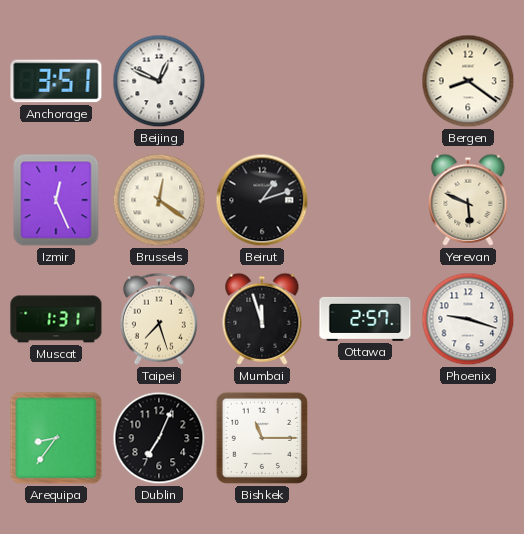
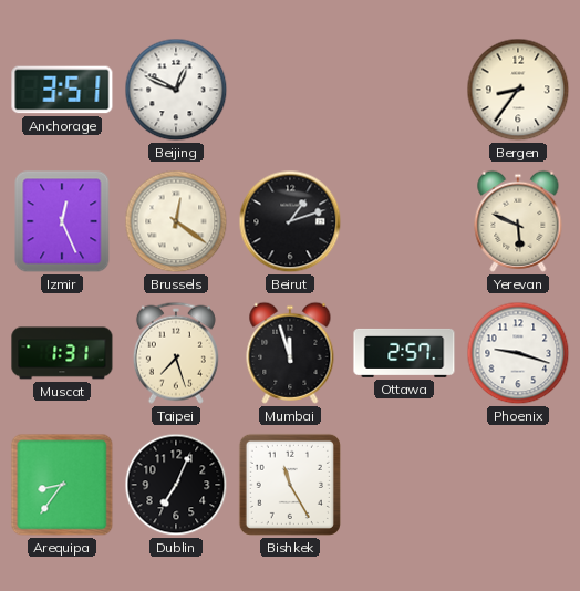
Bergen: 8:21 -> 8:36 (518, 90)
Bishkek: 11:15 -> 11:25 (290, 485)
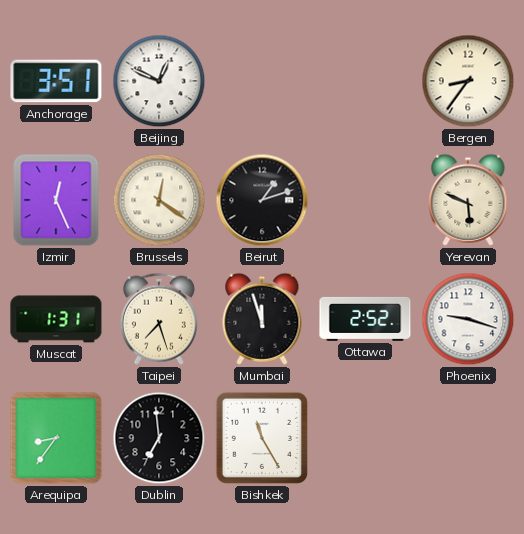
Ottawa: 2:57 -> 2:52 (365, 319)
Dublin: 7:04 -> 6:59 (159, 438)
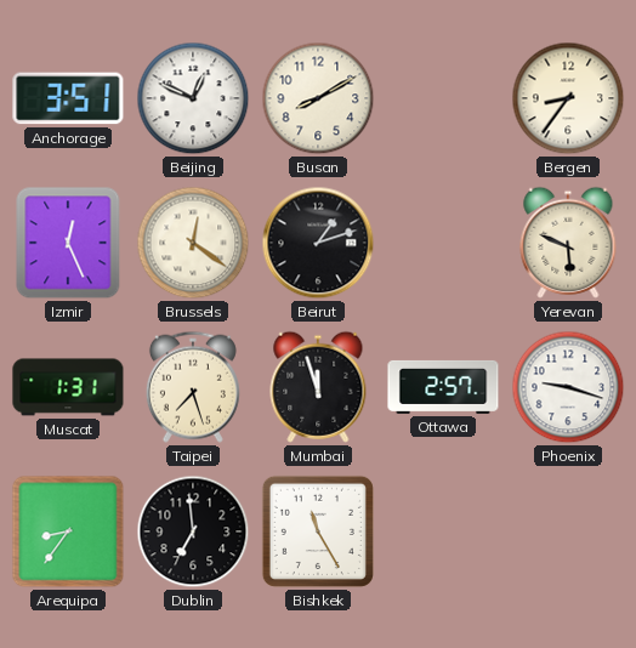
Busan: none -> 8:10 (318, 98)
Ottawa: 2:52 -> 2:57 (443, 387)
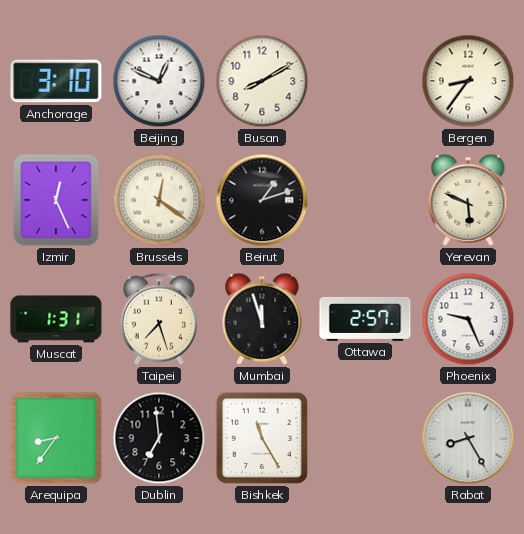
Anchorage: 3:51 -> 3:10 (56, 81)
Phoenix: 9:18 -> 9:26 (468, 319)
Rabat: none -> 8:25 (468, 438)
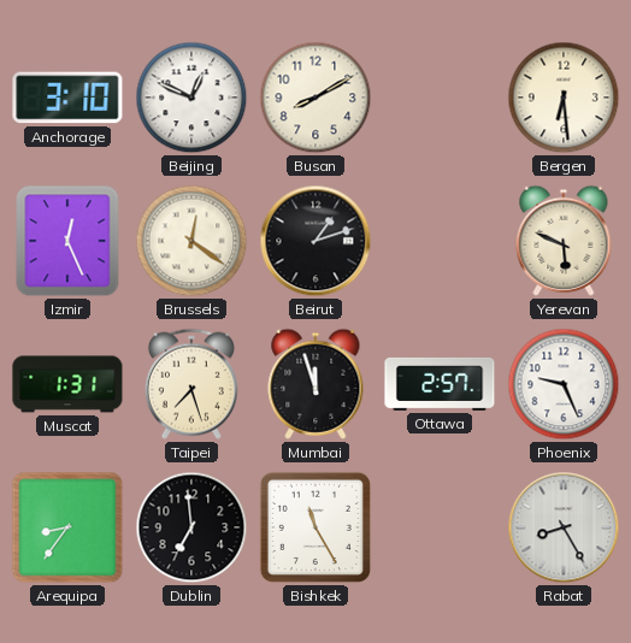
Bergen: 8:36 -> 6:29 (564, 98)
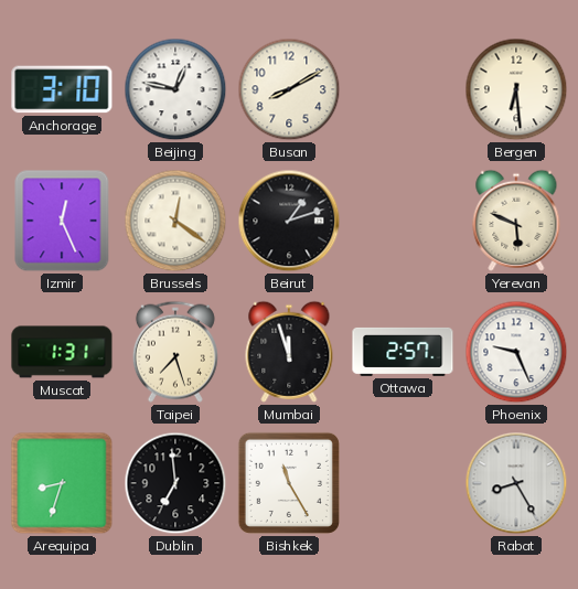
Beijing: 12:49 -> 12:47 (175, 89)
Arequipa: 8:36 -> 8:33 (62, 483)
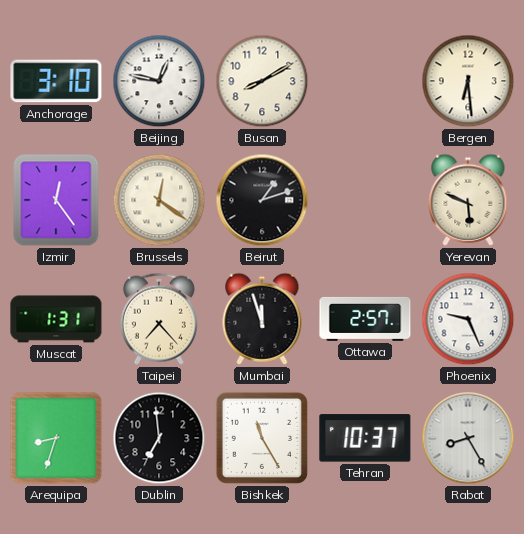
Izmir: 12:26 -> 12:24 (56, 200)
Taipei: 7:27 -> 7:23 (159, 319)
Tehran: none -> 10:37 (365, 438)
